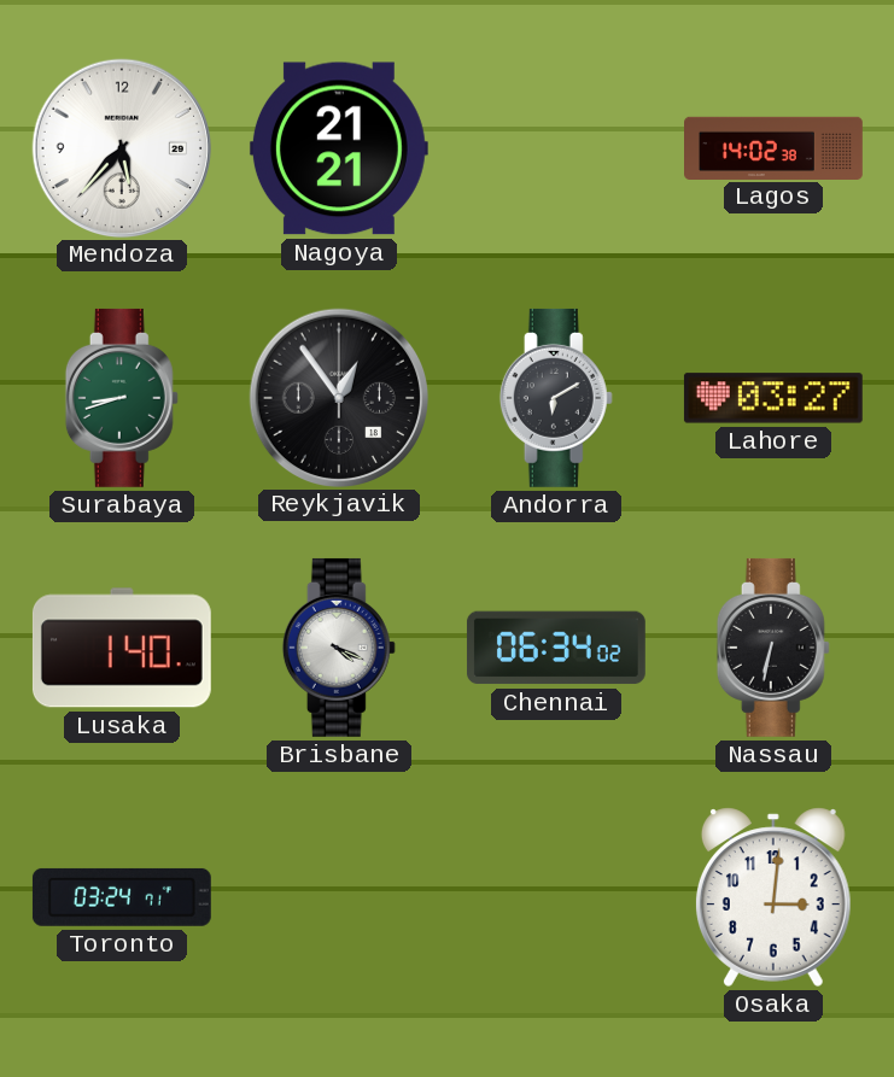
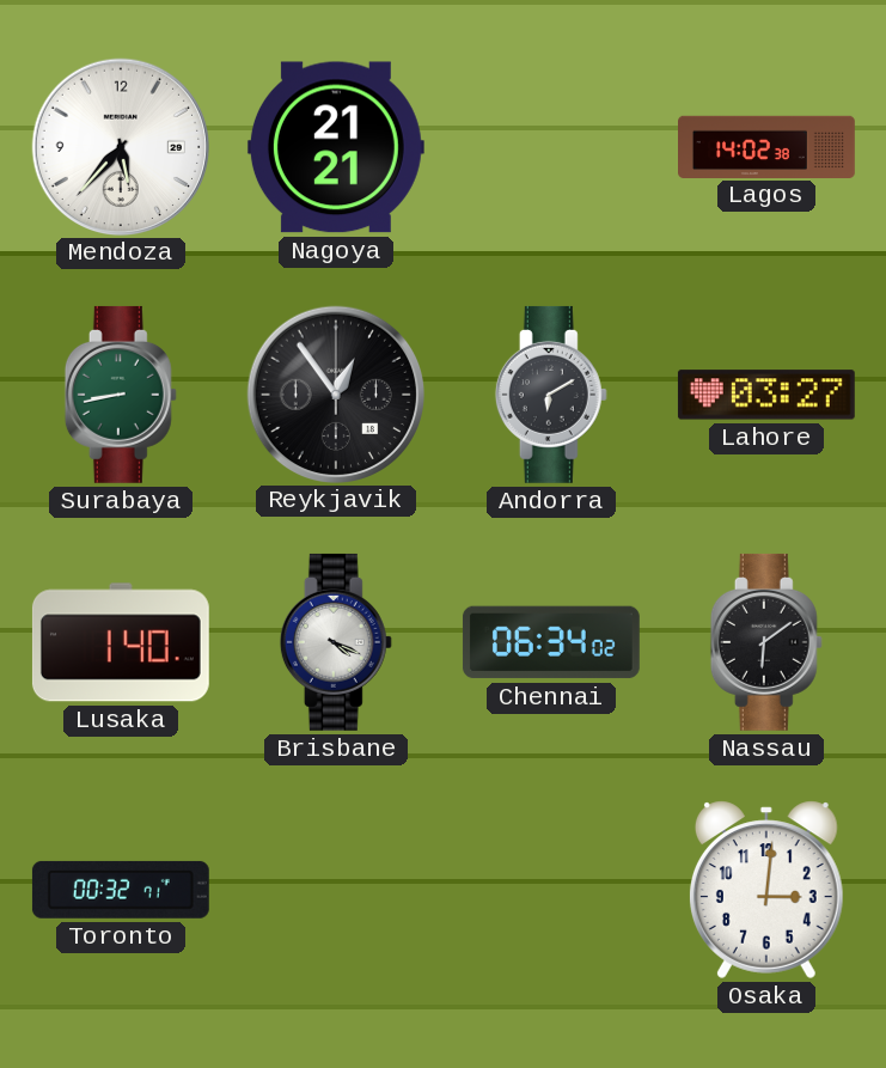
Surabaya: 8:42 -> 8:43 (121, 395)
Nassau: 6:32 -> 6:09 (766, 642)
Toronto: 03:24 -> 00:32 (121, 890)
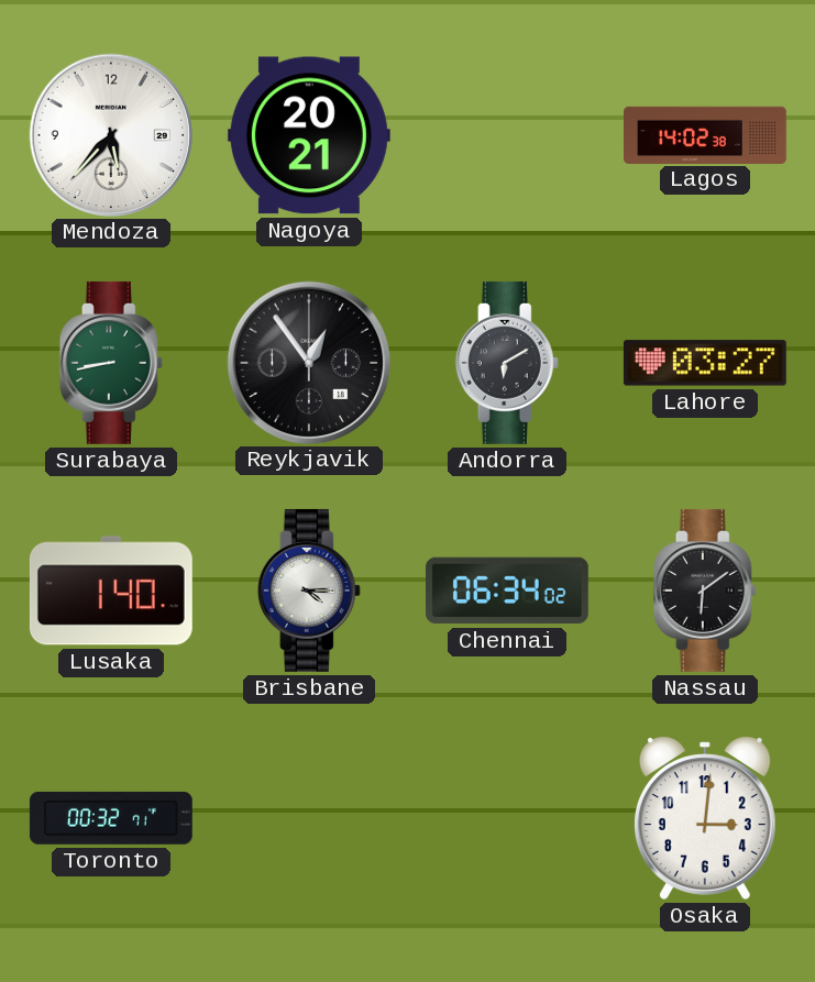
Nagoya: 21:21 -> 20:21 (309, 135)
Brisbane: 4:19 -> 4:15 (309, 591)
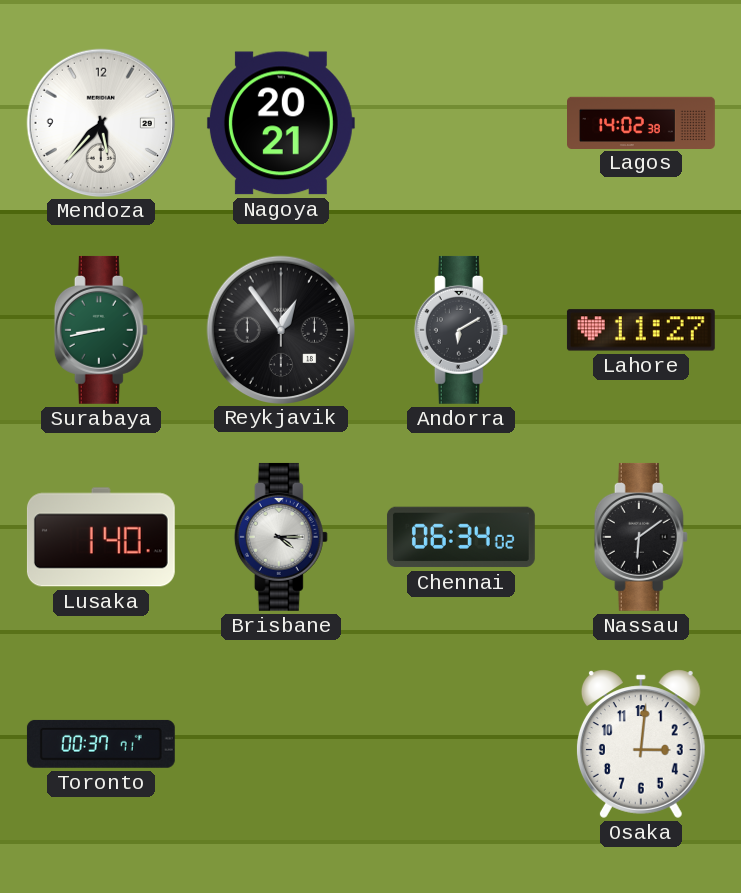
Lahore: 03:27 -> 11:27 (641, 330)
Toronto: 00:32 -> 00:37 (101, 744)
